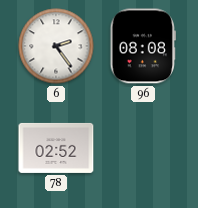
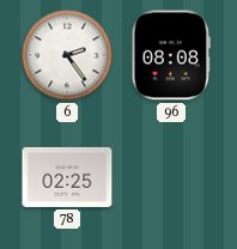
78: 02:52 -> 02:25 (67, 177)
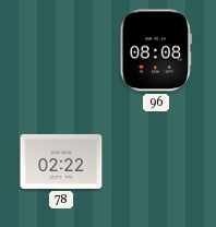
6: 2:24 -> none (67, 55)
78: 02:25 -> 02:22 (61, 162)
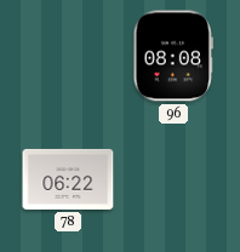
78: 02:22 -> 06:22 (68, 179)
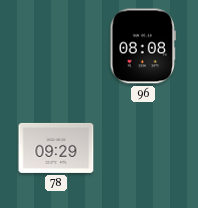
78: 06:22 -> 09:29 (56, 148)
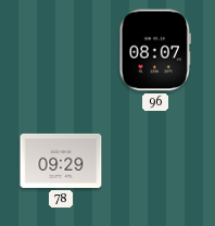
96: 08:08 -> 08:07 (154, 50)
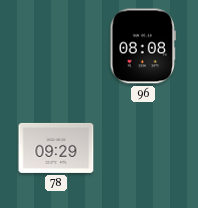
96: 08:07 -> 08:08 (142, 46)
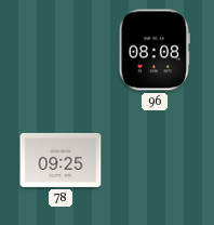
78: 09:29 -> 09:25 (61, 160)
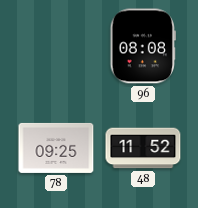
48: none -> 11:52 (143, 148)
